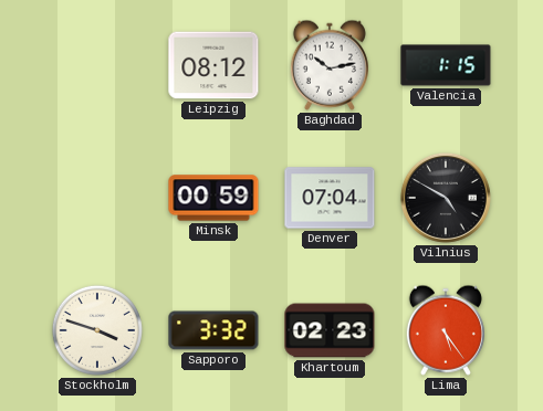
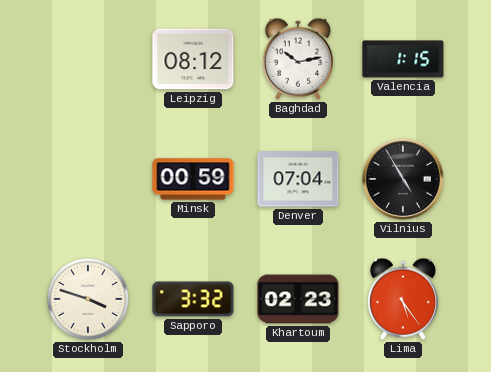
Vilnius: 4:50 -> 4:55 (403, 179)
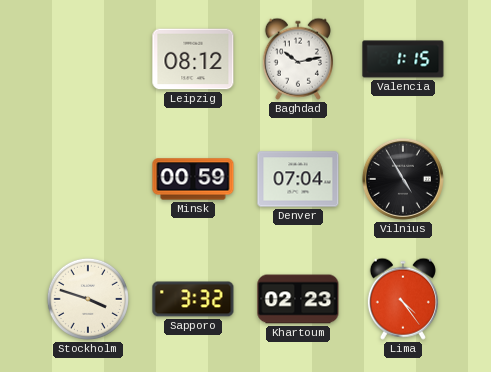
Lima: 5:24 -> 4:24 (403, 299)
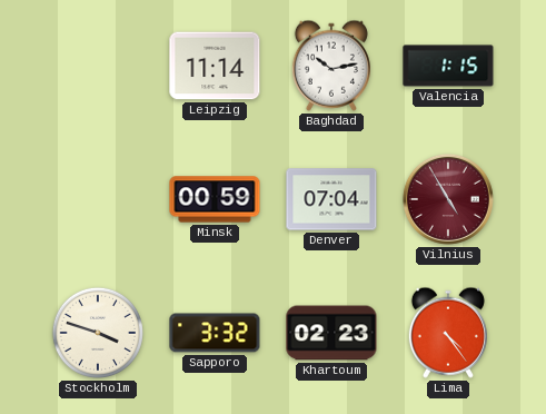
Leipzig: 08:12 -> 11:14 (215, 66)
Vilnius dial: black -> burgundy (448, 199)
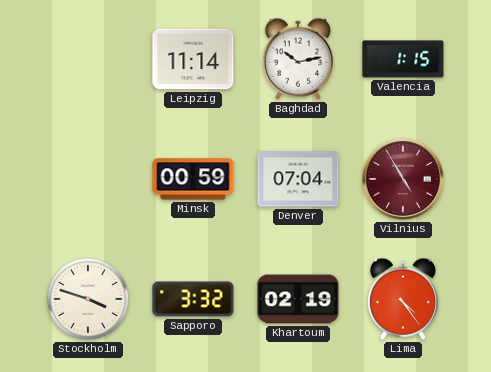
Khartoum: 02:23 -> 02:19 (298, 299)
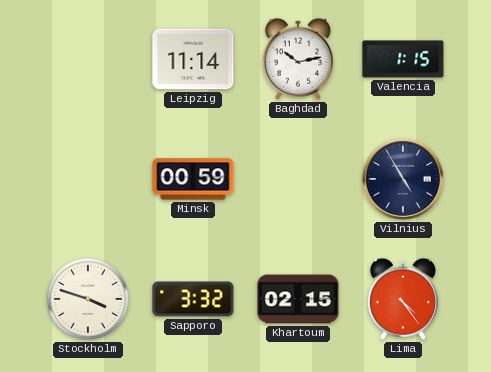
Denver: 07:04 -> none (298, 179)
Vilnius dial: burgundy -> navy (403, 179)
Khartoum: 02:19 -> 02:15 (298, 299)
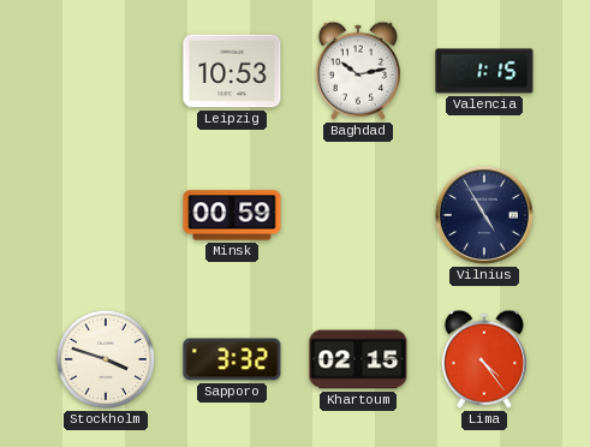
Leipzig: 11:14 -> 10:53 (232, 71)
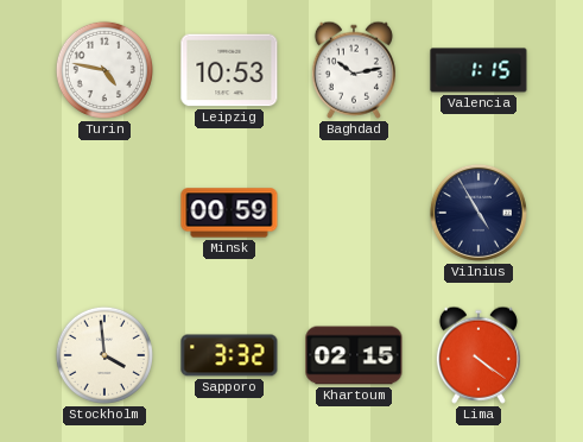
Turin: none -> 4:47 (104, 70)
Stockholm: 3:48 -> 3:59 (104, 355)
Lima: 4:24 -> 4:21 (479, 355)
